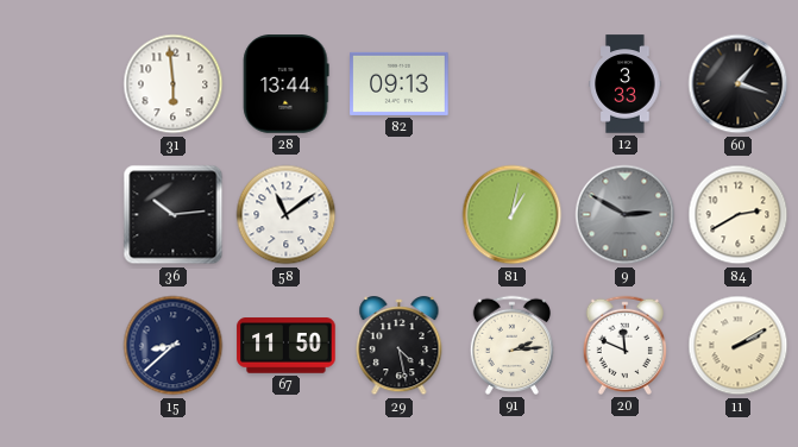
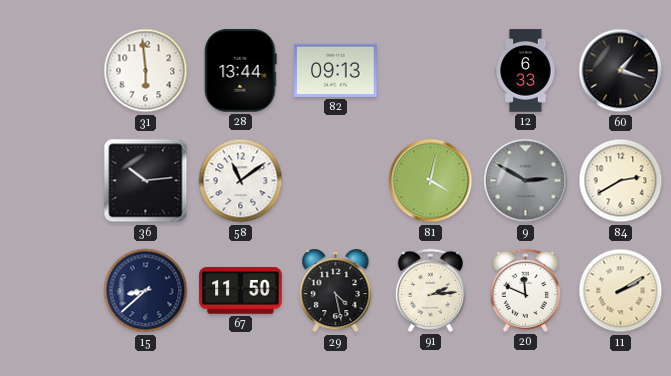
12: 3:33 -> 6:33 (526, 71)
81: 1:02 -> 4:02 (431, 181)
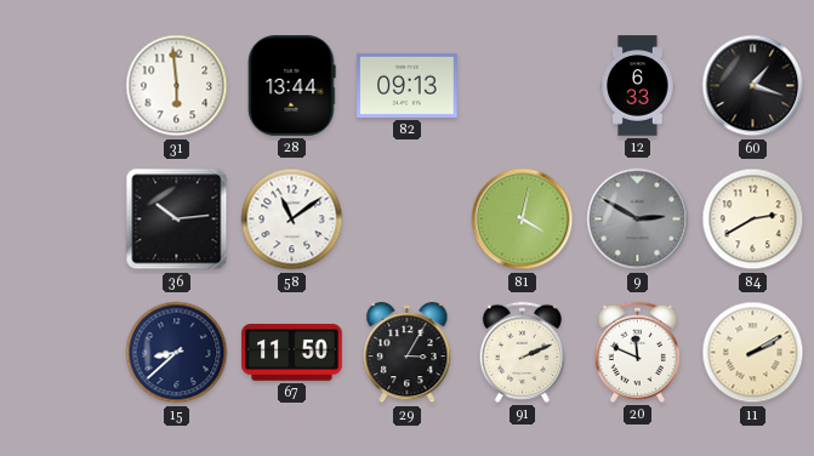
29: 4:28 -> 3:05 (408, 353)
91: 2:14 -> 2:11 (522, 352)
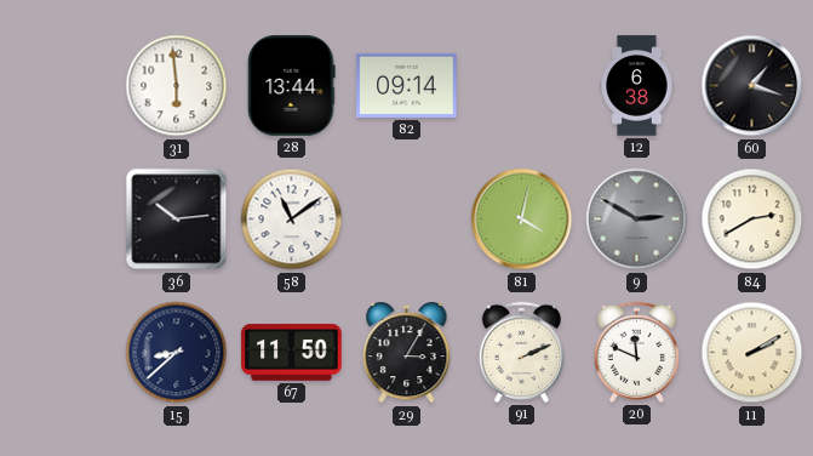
82: 09:13 -> 09:14 (407, 85)
12: 6:33 -> 6:38 (637, 86)
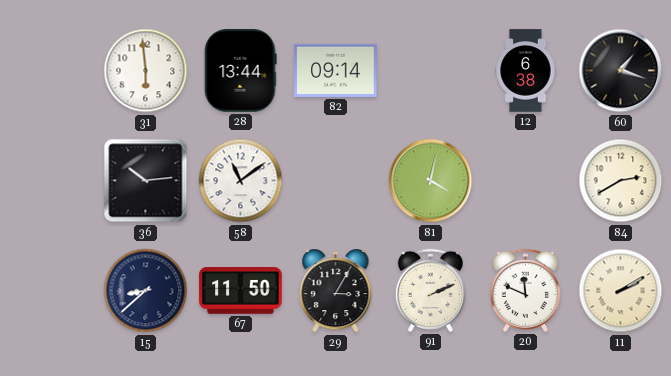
9: 2:50 -> none (637, 220)
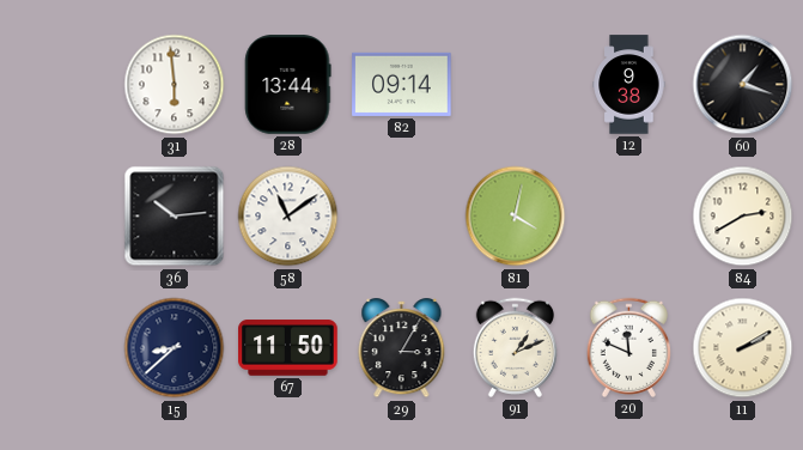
12: 6:38 -> 9:38 (629, 85)
91: 2:11 -> 1:11 (515, 347)
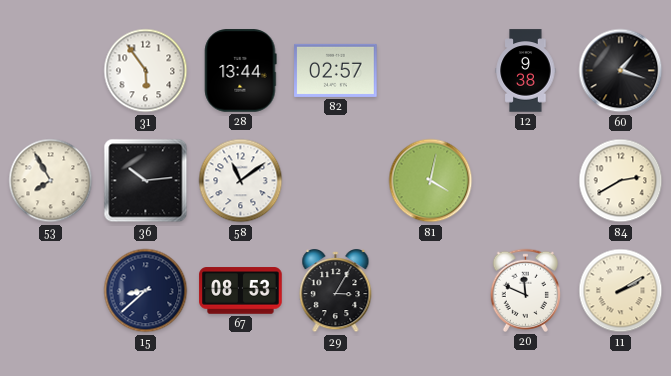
31: 5:59 -> 5:54 (146, 71)
82: 09:14 -> 02:57 (336, 70)
53: none -> 7:55 (51, 181)
67: 11:50 -> 08:53 (241, 291)
91: 1:11 -> none (515, 347)
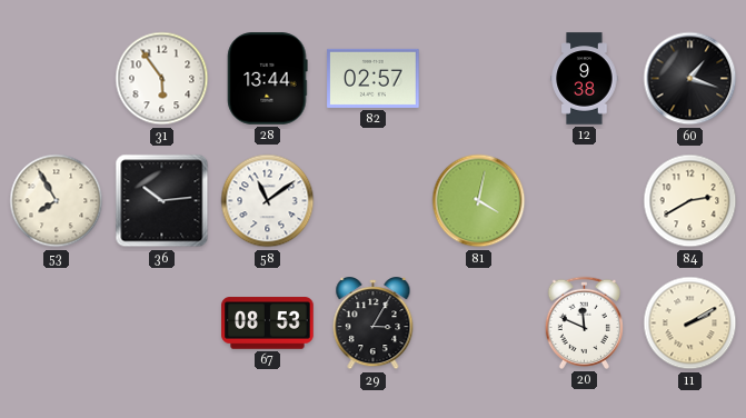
15: 8:38 -> none (146, 291)
